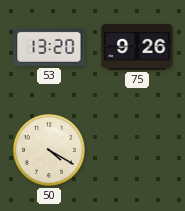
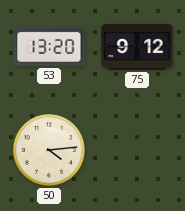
75: 9:26 -> 9:12 (137, 47)
50: 4:20 -> 4:14 (49, 150)
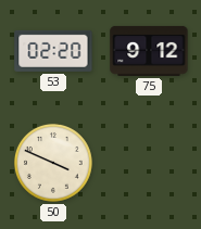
53: 13:20 -> 02:20 (53, 51)
50: 4:14 -> 3:49 (53, 163)
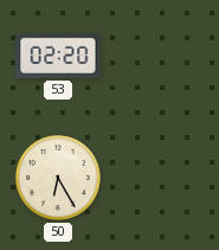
75: 9:12 -> none (149, 51)
50: 3:49 -> 6:25 (58, 178)
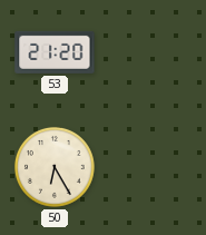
53: 02:20 -> 21:20 (55, 52)
